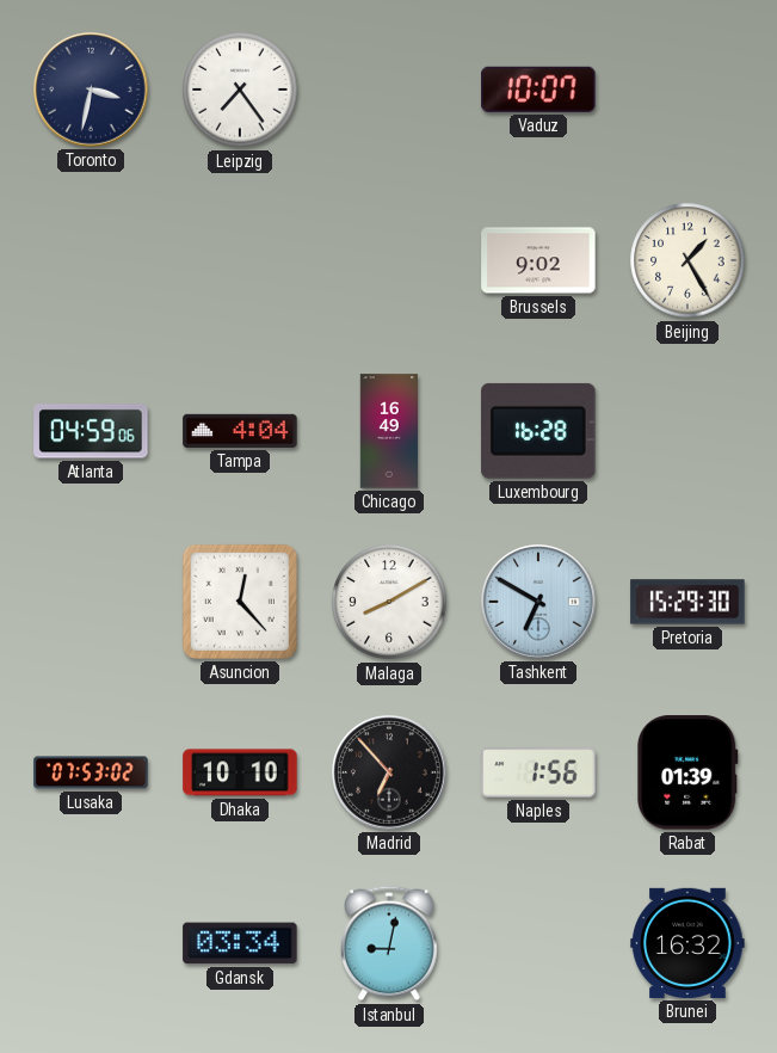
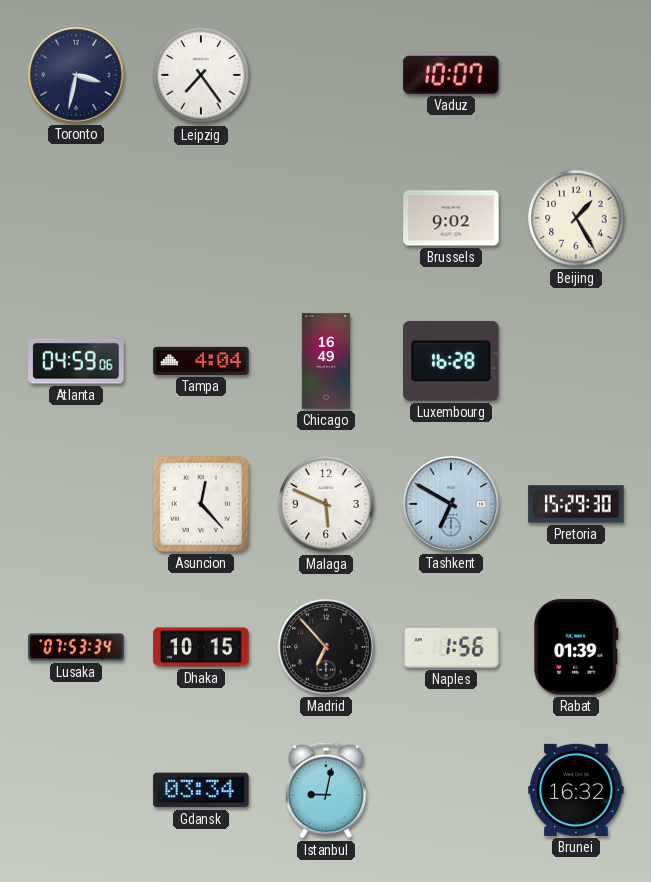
Malaga: 8:10 -> 5:49 (326, 504)
Lusaka: 07:53:02 -> 07:53:34 (76, 647)
Dhaka: 10:10 -> 10:15 (201, 647)
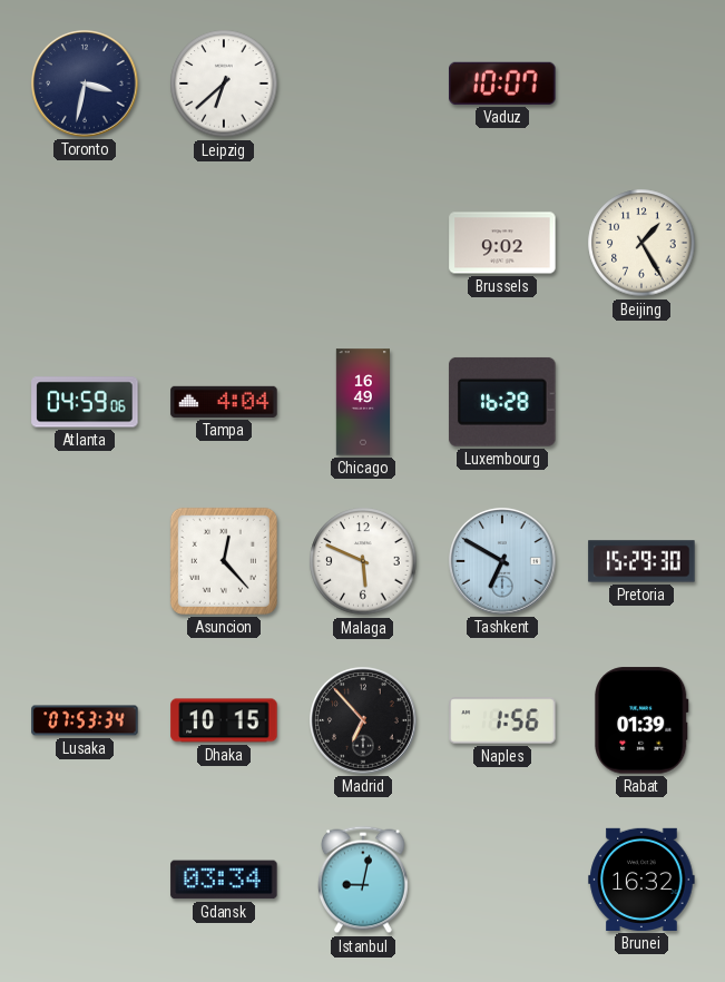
Leipzig: 7:24 -> 6:38 (224, 84)
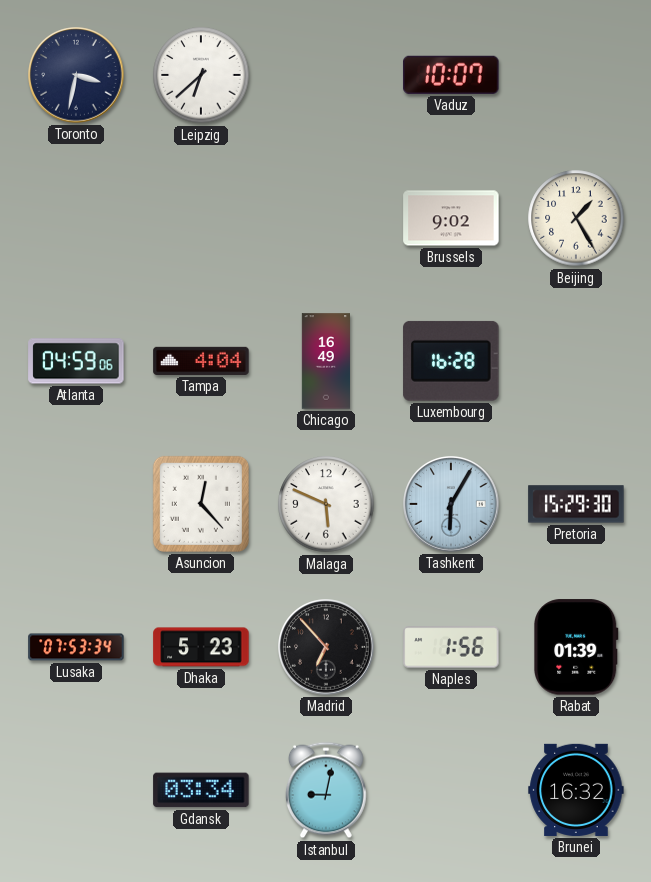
Tashkent: 6:50 -> 6:05 (451, 504)
Dhaka: 10:15 -> 5:23 (201, 647)
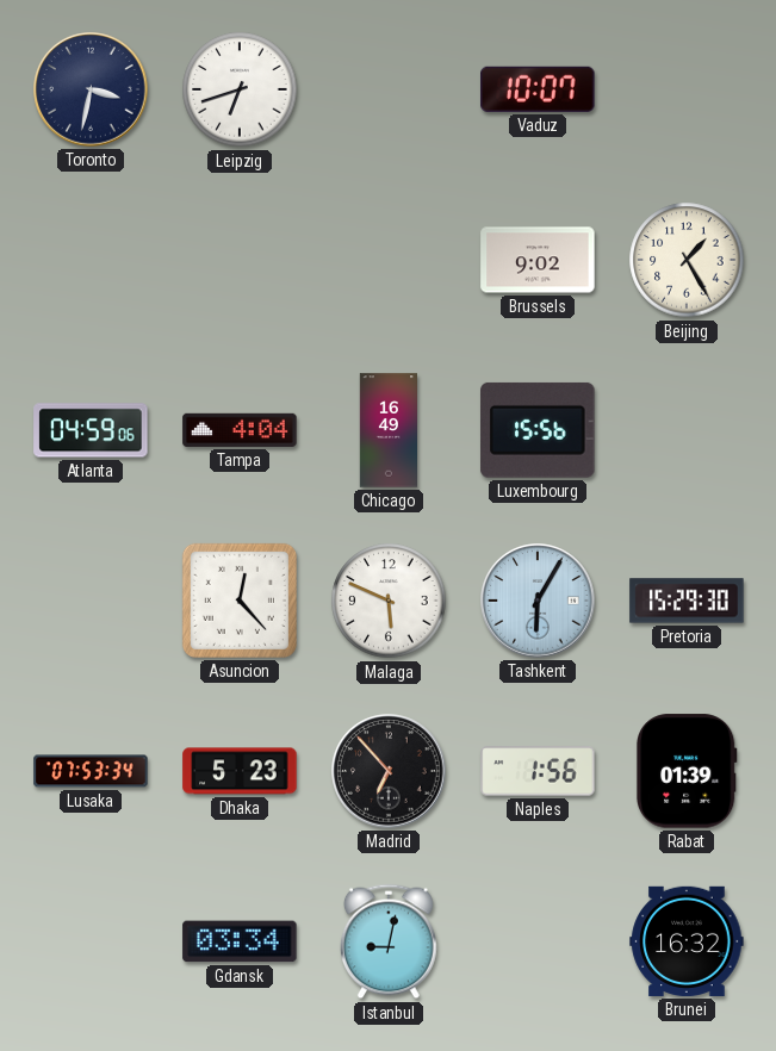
Leipzig: 6:38 -> 6:42 (240, 89)
Luxembourg: 16:28 -> 15:56 (538, 430)
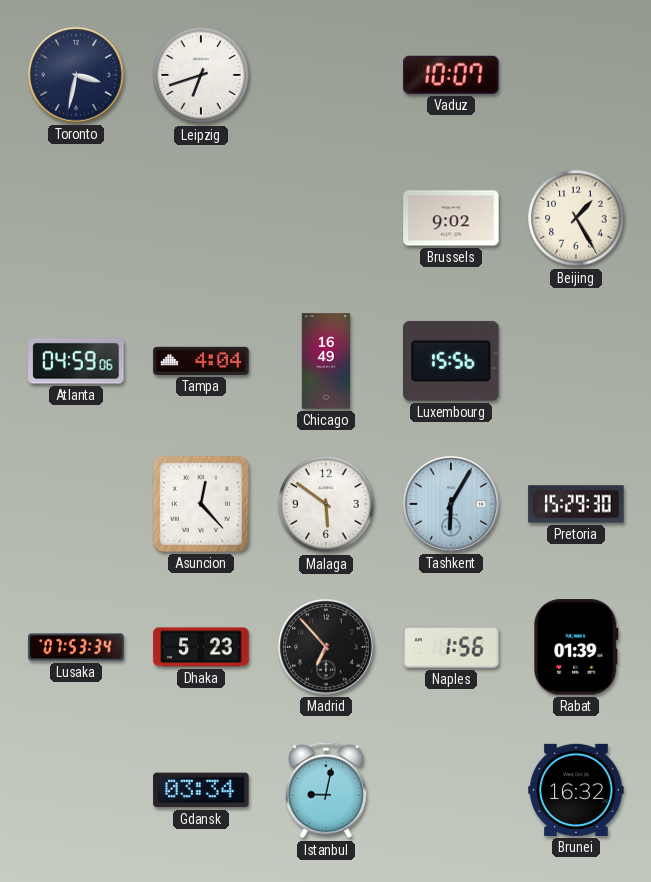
Malaga: 5:49 -> 5:51 (326, 504)
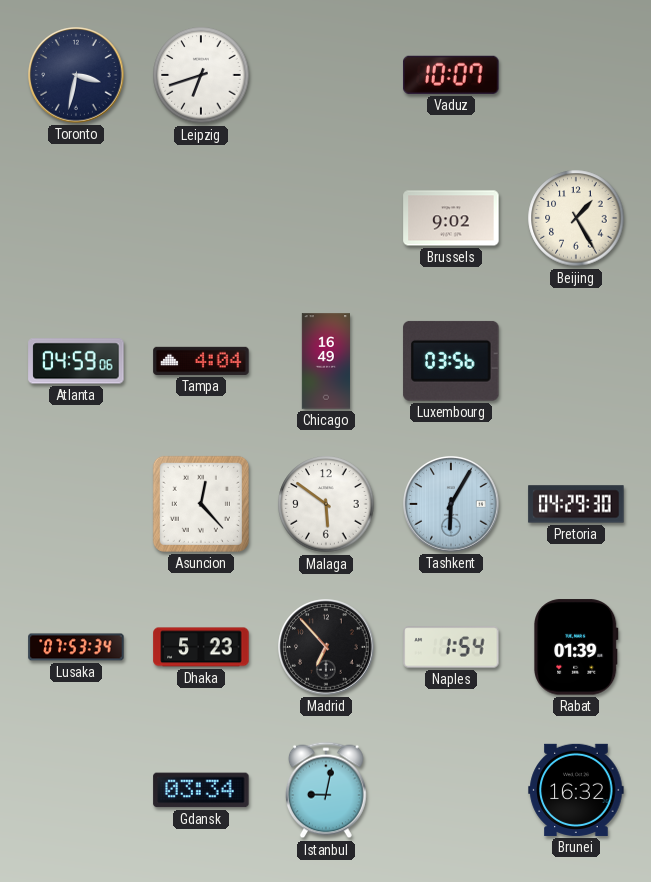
Luxembourg: 15:56 -> 03:56 (451, 361)
Pretoria: 15:29 -> 04:29 (576, 504)
Naples: 1:56 -> 1:54 (451, 647)
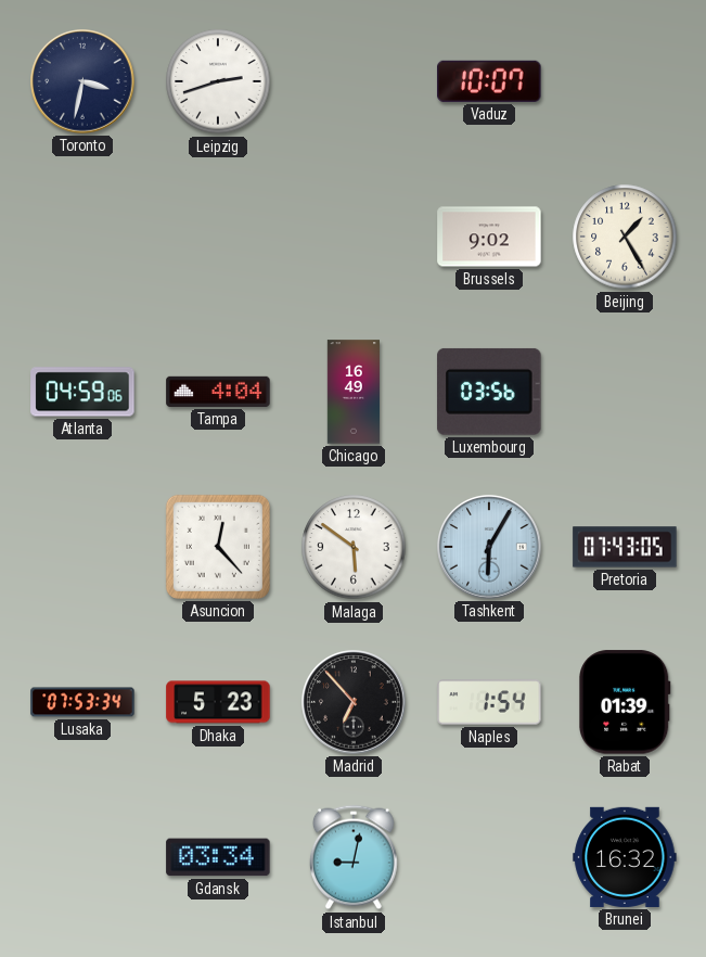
Leipzig: 6:42 -> 2:42 (218, 81)
Pretoria: 04:29 -> 07:43 (625, 547)
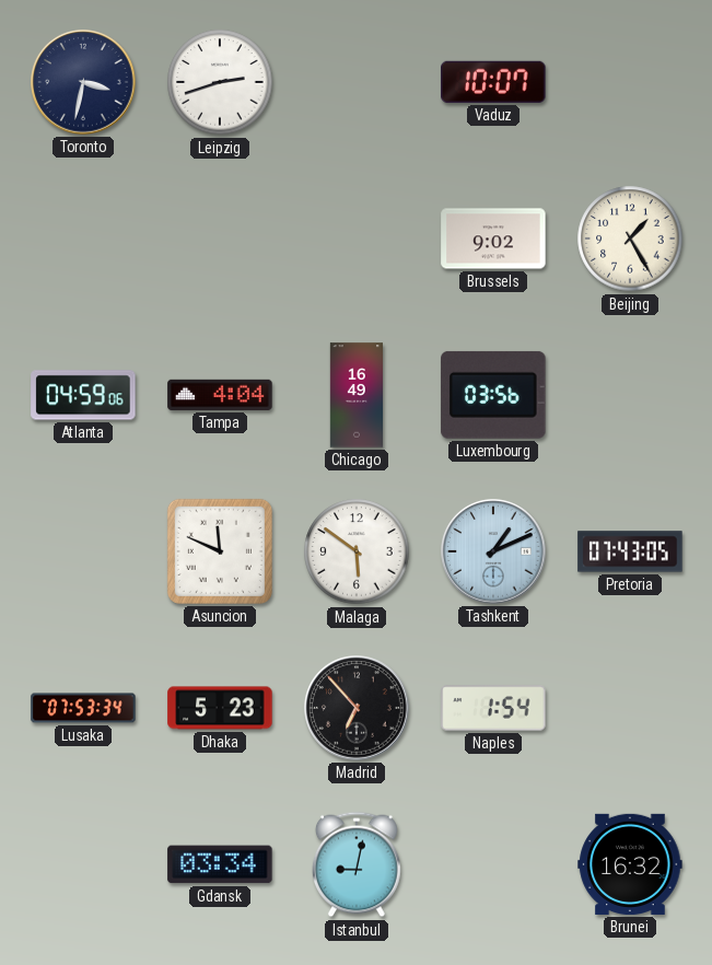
Asuncion: 12:23 -> 11:49 (220, 551)
Tashkent: 6:05 -> 1:11 (493, 551)
Rabat: 01:39 -> none (626, 702)
